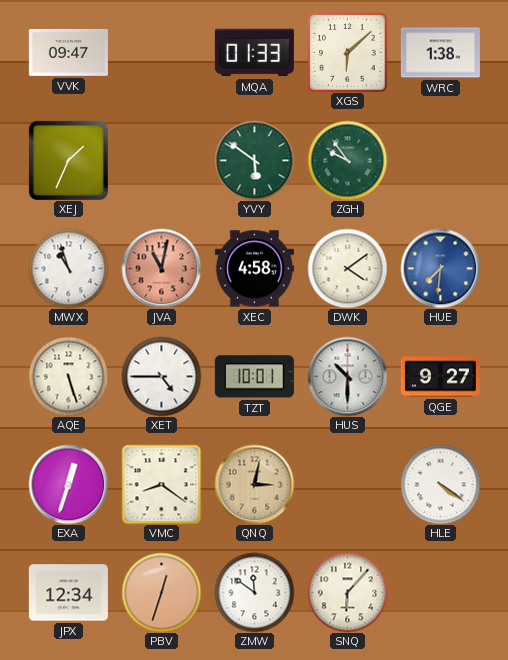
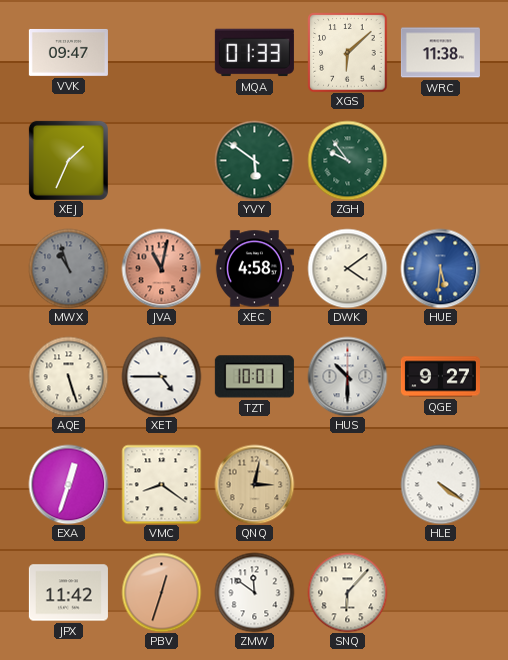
WRC: 1:38 -> 11:38 (440, 53)
MWX dial: white -> grey (68, 268)
HUE: 7:31 -> 5:31 (440, 268)
JPX: 12:34 -> 11:42 (68, 593)
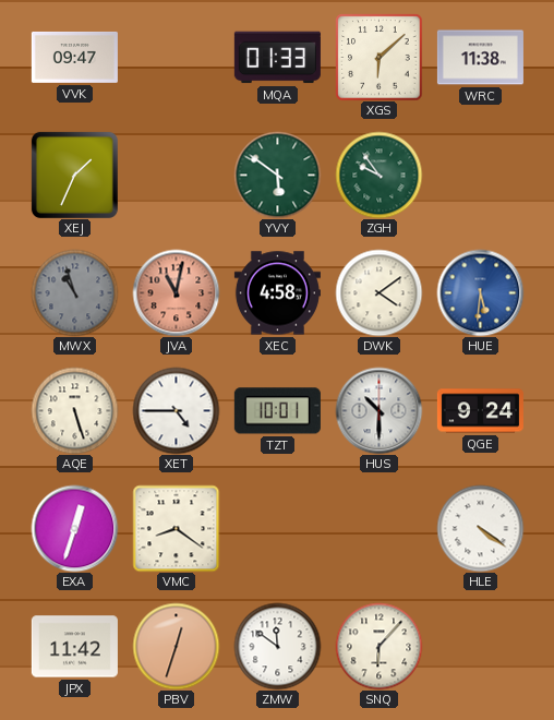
QGE: 9:27 -> 9:24 (480, 411)
QNQ: 3:02 -> none (254, 484)
